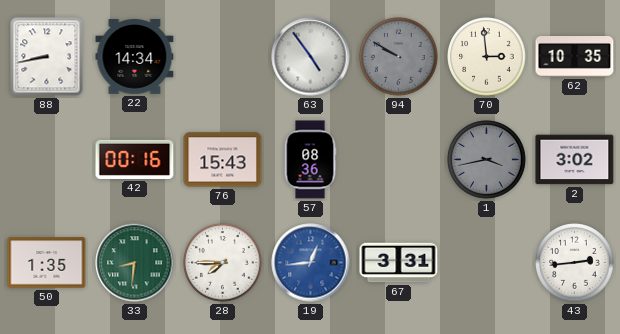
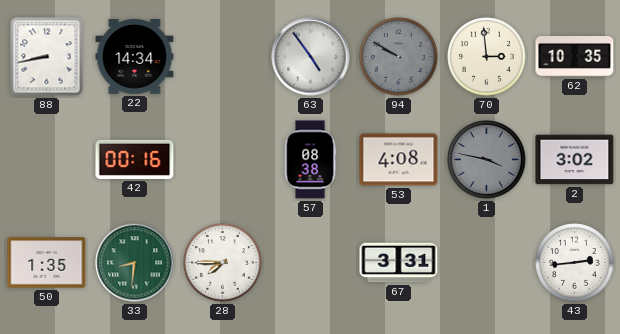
76: 15:43 -> none (223, 160)
57: 08:36 -> 08:38 (310, 160)
53: none -> 4:08 (399, 160)
1: 3:43 -> 3:47 (487, 160)
19: 12:44 -> none (311, 263)
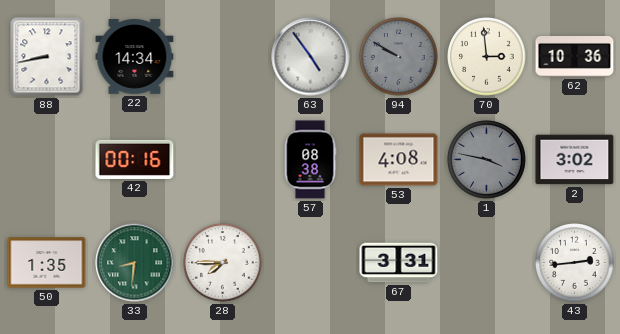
62: 10:35 -> 10:36 (575, 57)
